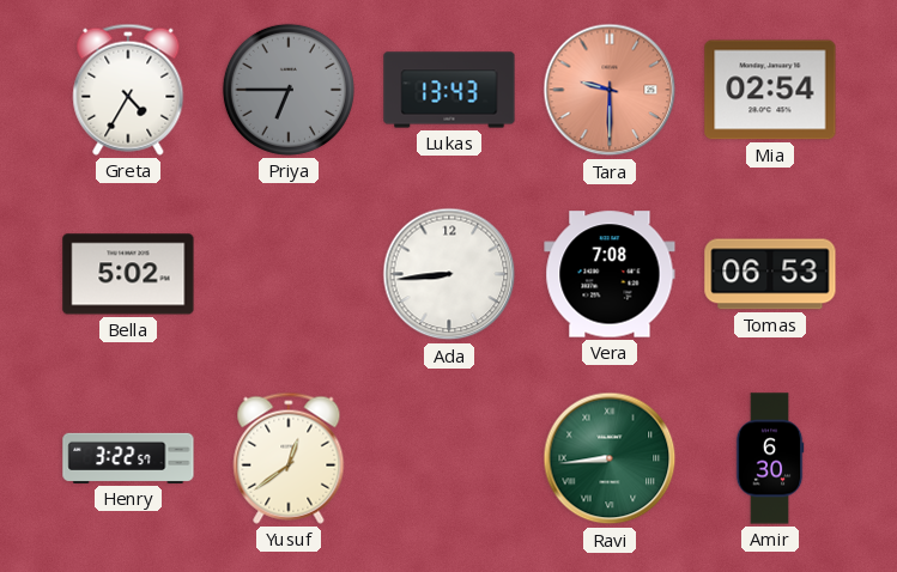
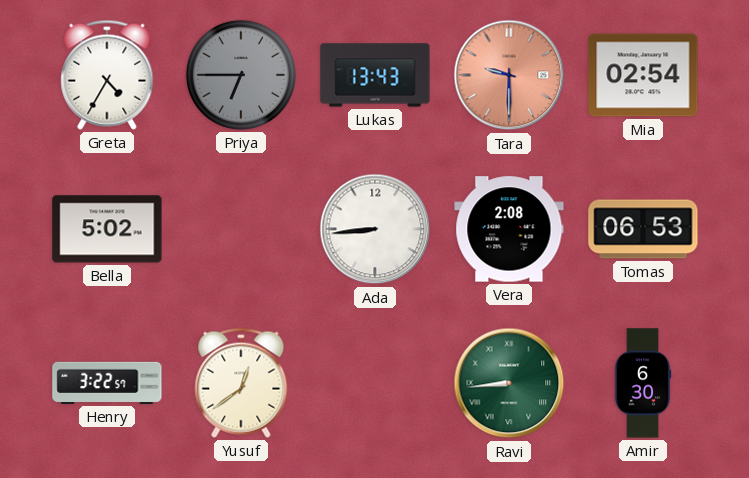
Vera: 7:08 -> 2:08 (509, 229)
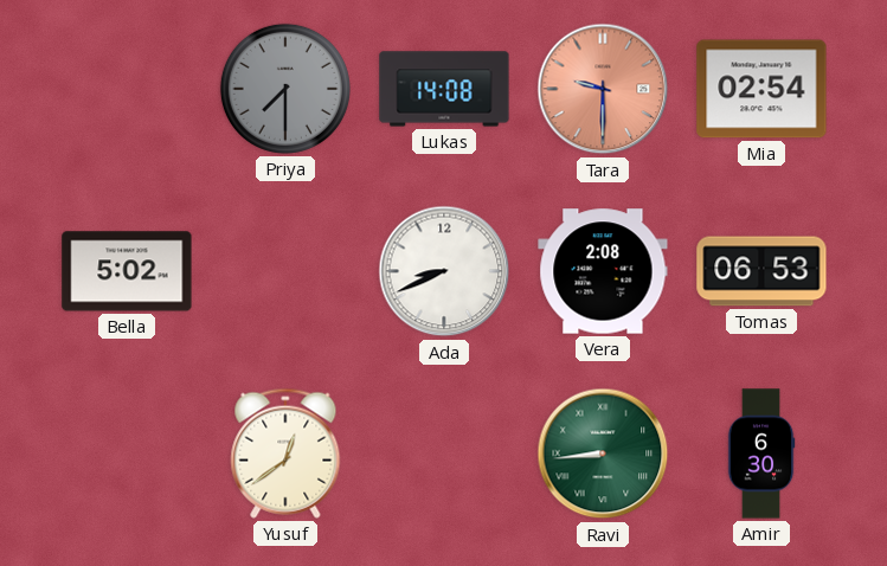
Greta: 4:35 -> none (107, 75)
Priya: 6:45 -> 7:30 (285, 89)
Lukas: 13:43 -> 14:08 (444, 89)
Ada: 8:44 -> 8:41 (444, 271)
Henry: 3:22 -> none (107, 383)
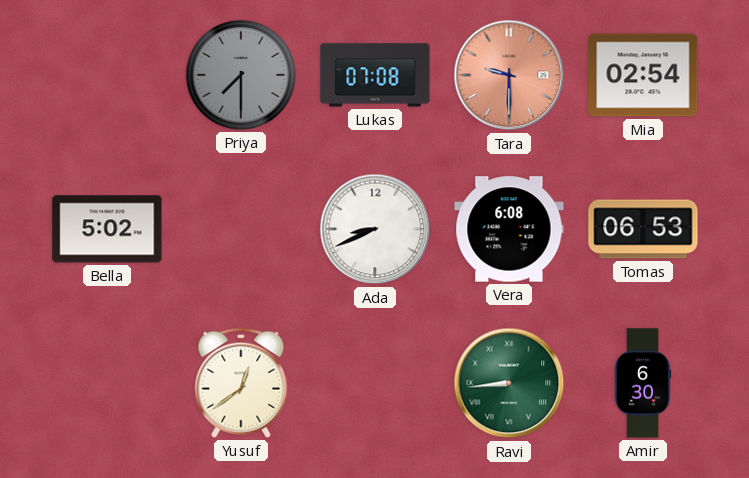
Lukas: 14:08 -> 07:08 (375, 75)
Vera: 2:08 -> 6:08 (509, 229)
